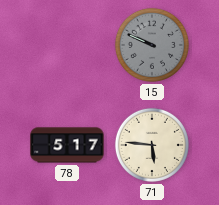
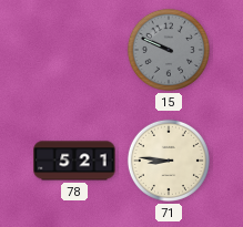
78: 5:17 -> 5:21 (74, 161)
71: 5:46 -> 8:46 (169, 161)
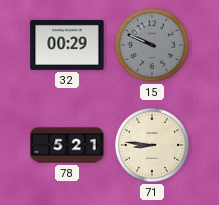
32: none -> 00:29 (67, 45)
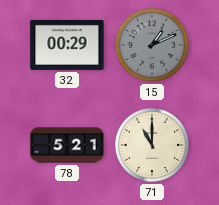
15: 9:49 -> 1:11 (152, 45)
71: 8:46 -> 11:00 (152, 145)
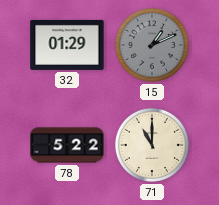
32: 00:29 -> 01:29 (67, 45)
78: 5:21 -> 5:22 (67, 145)
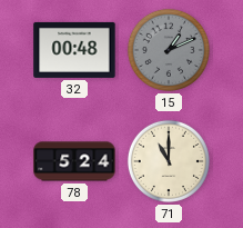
32: 01:29 -> 00:48 (74, 50)
78: 5:22 -> 5:24 (74, 161)
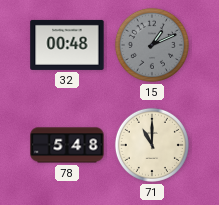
78: 5:24 -> 5:48 (67, 145)
